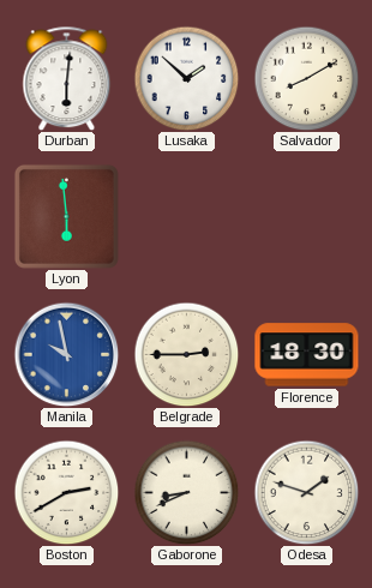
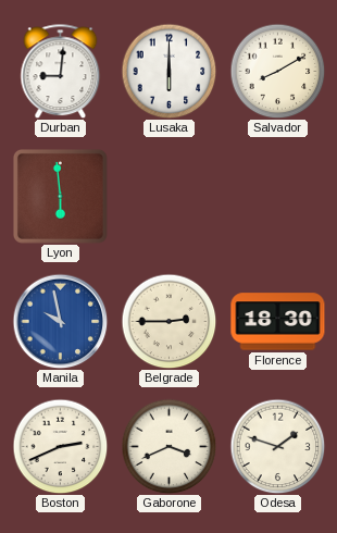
Durban: 6:01 -> 9:01 (61, 71)
Lusaka: 1:52 -> 6:00 (168, 71)
Boston: 2:40 -> 2:41 (60, 446)
Gaborone: 8:41 -> 3:41 (168, 446)
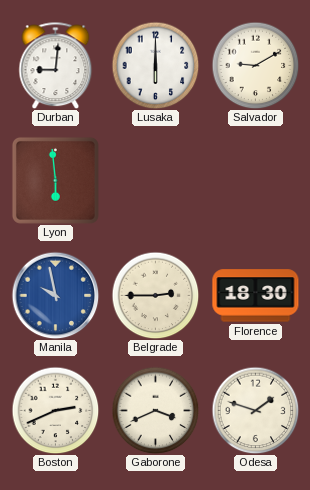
Salvador: 8:10 -> 9:10 (255, 65)
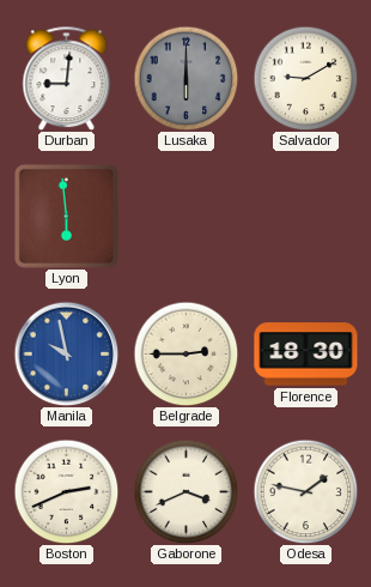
Lusaka dial: white -> grey (185, 78)
Odesa: 1:48 -> 1:47 (305, 491)
